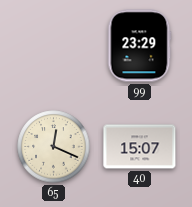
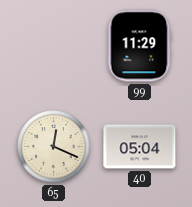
99: 23:29 -> 11:29 (139, 46)
40: 15:07 -> 05:04 (140, 147)
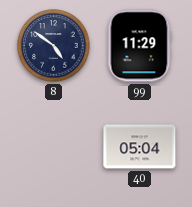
8: none -> 4:51 (54, 46)
65: 12:19 -> none (54, 147)
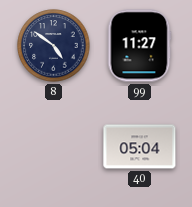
99: 11:29 -> 11:27 (139, 46)
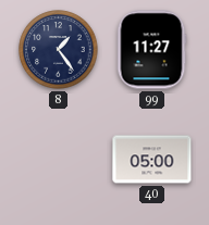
8: 4:51 -> 1:24 (59, 50)
40: 05:04 -> 05:00 (152, 160)
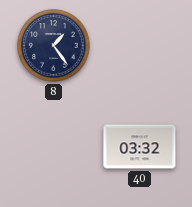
99: 11:27 -> none (151, 50)
40: 05:00 -> 03:32 (140, 147)
